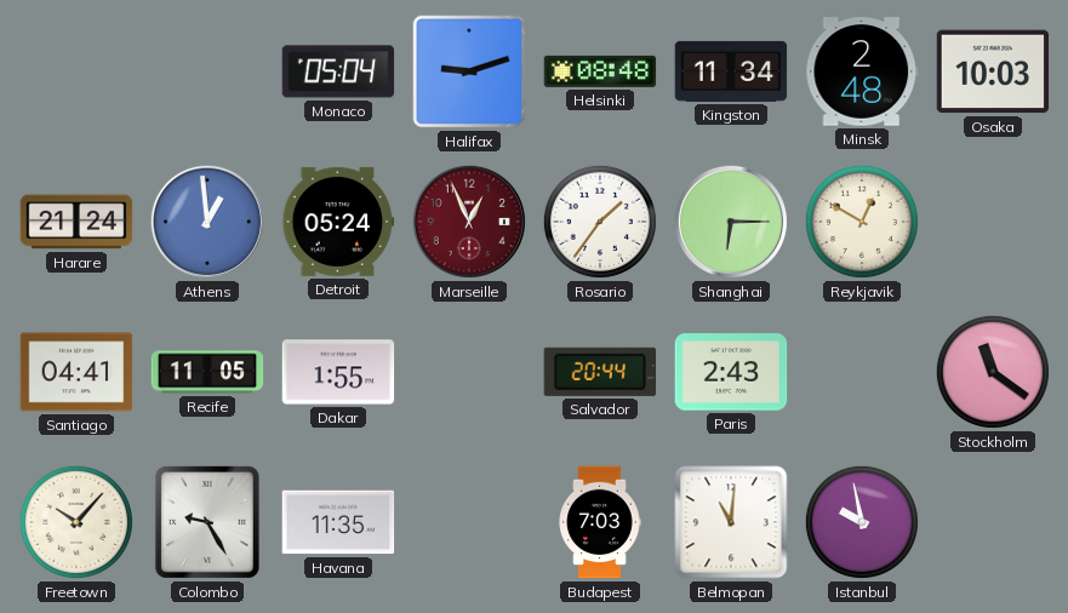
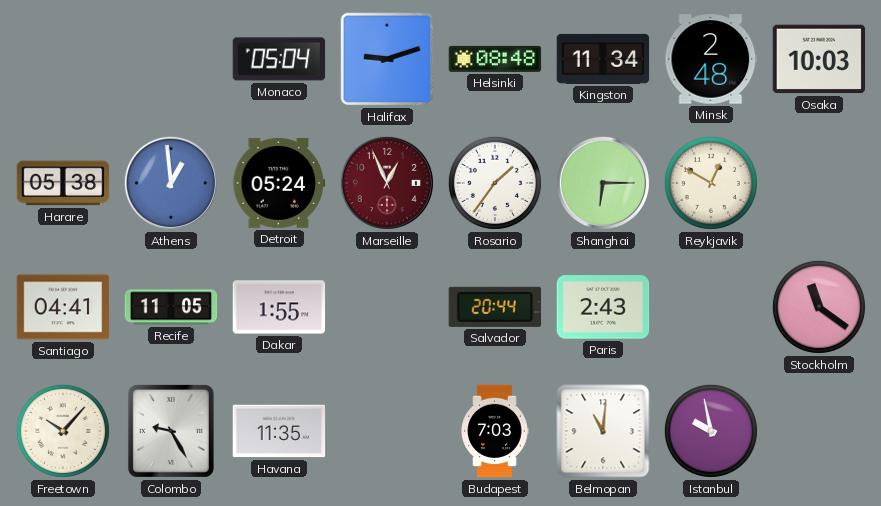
Harare: 21:24 -> 05:38 (63, 183)
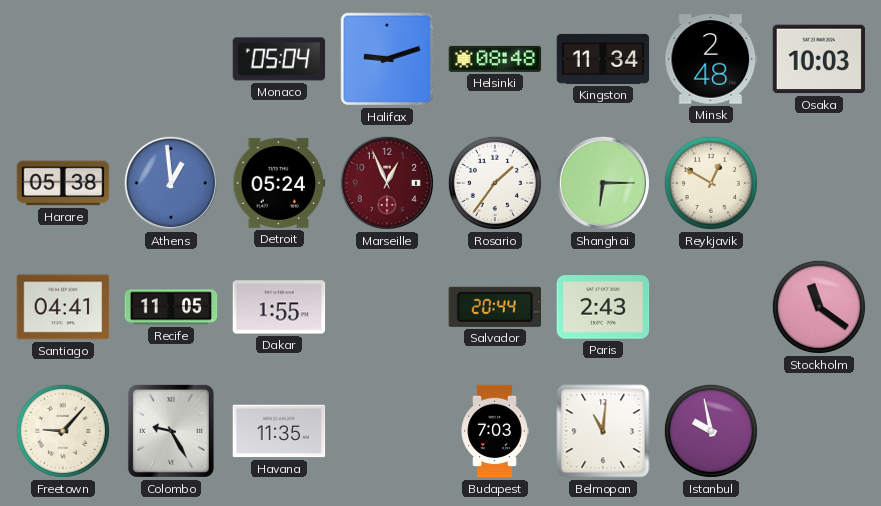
Freetown: 10:07 -> 9:07 (63, 431)
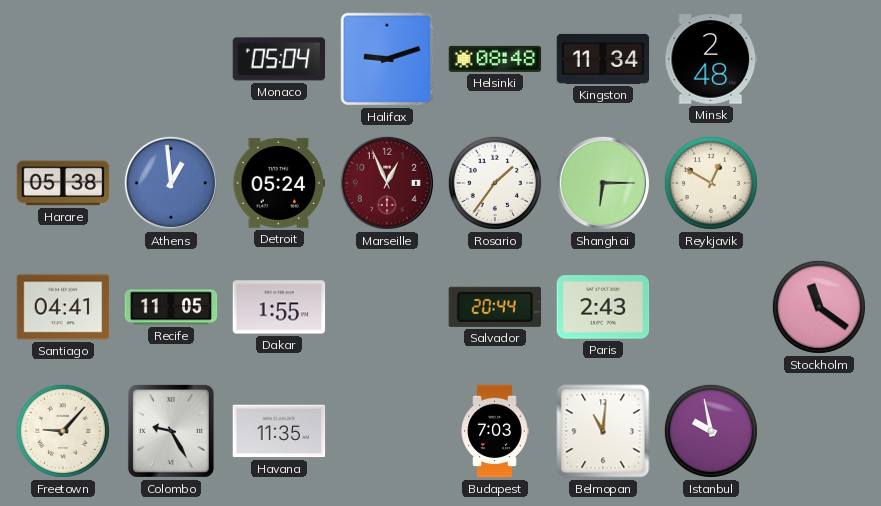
Osaka: 10:03 -> none (819, 59)
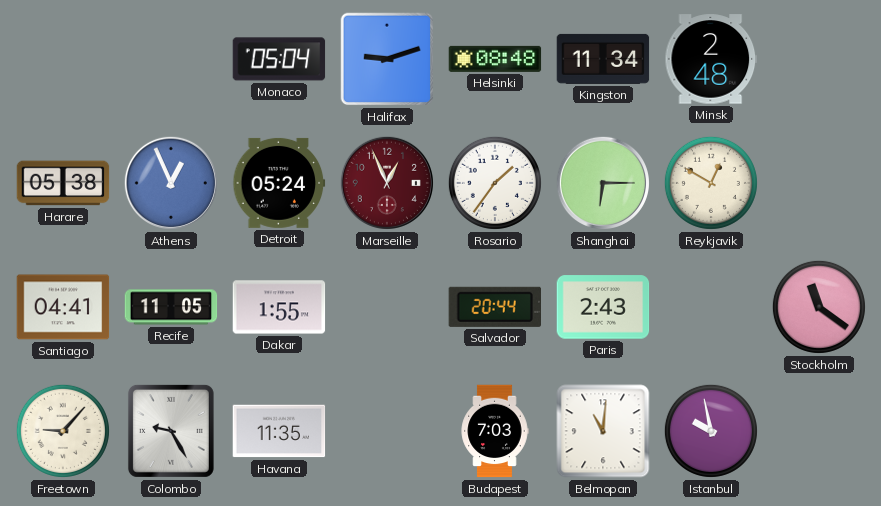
Athens: 12:59 -> 12:56 (171, 183)
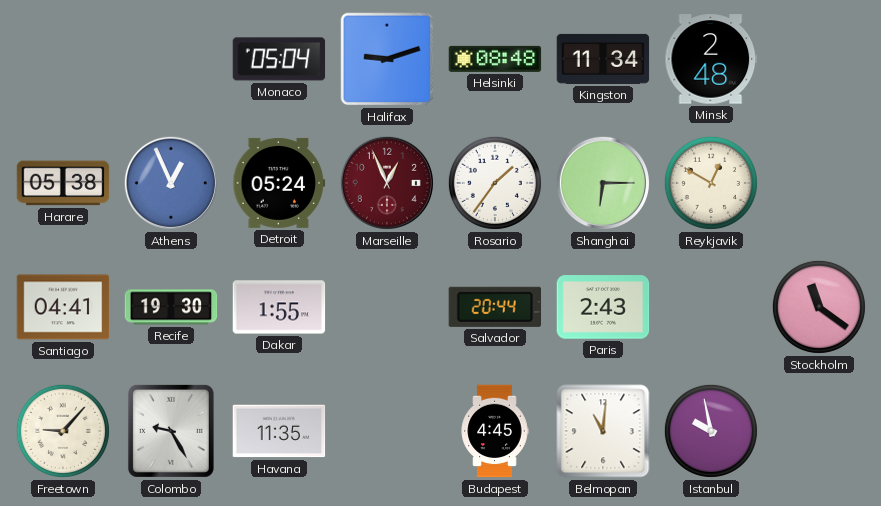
Recife: 11:05 -> 19:30 (171, 307)
Budapest: 7:03 -> 4:45 (495, 431)
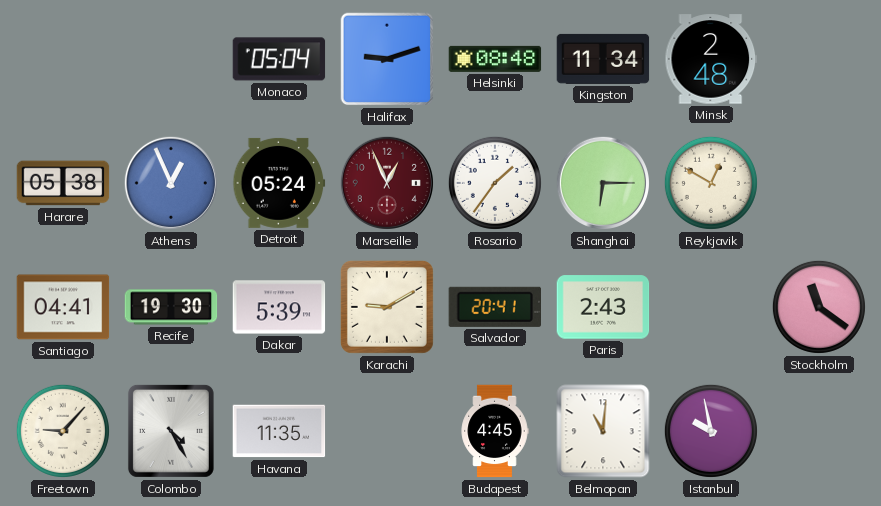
Dakar: 1:55 -> 5:39 (279, 307)
Karachi: none -> 9:10 (387, 307)
Salvador: 20:44 -> 20:41 (494, 307)
Colombo: 9:25 -> 4:25 (171, 431)
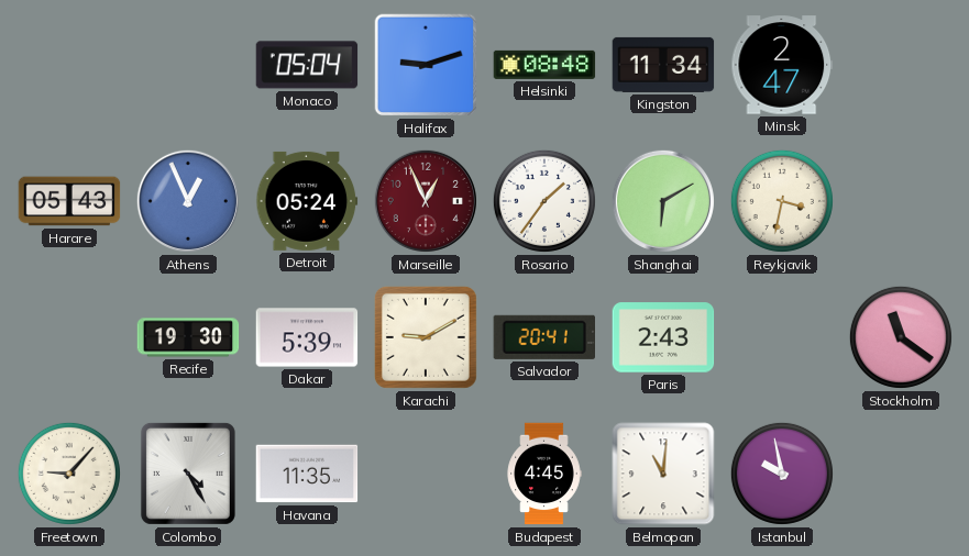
Minsk: 2:48 -> 2:47 (782, 65)
Harare: 05:38 -> 05:43 (69, 201)
Shanghai: 6:15 -> 6:10 (663, 201)
Reykjavik: 12:50 -> 3:32 (782, 201)
Santiago: 04:41 -> none (63, 307)
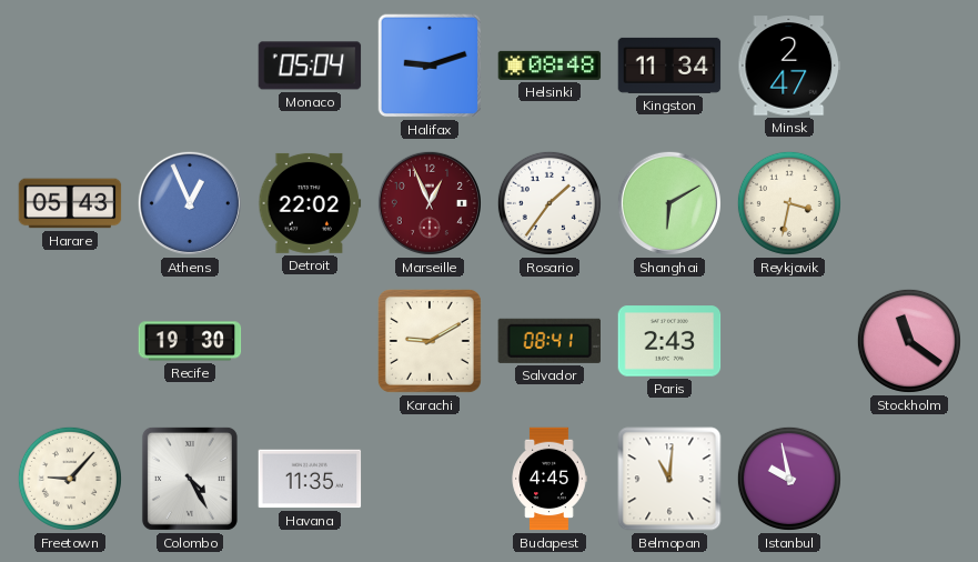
Detroit: 05:24 -> 22:02 (310, 203)
Dakar: 5:39 -> none (307, 337)
Salvador: 20:41 -> 08:41 (548, 341)
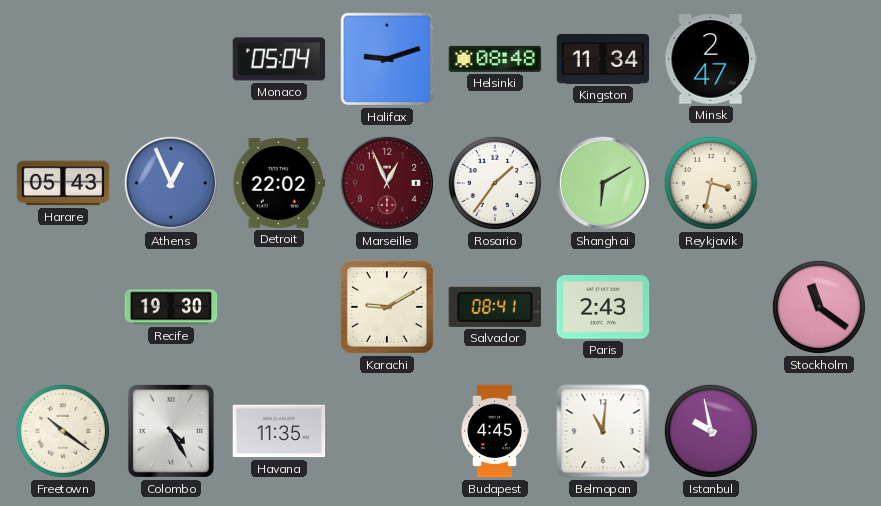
Freetown: 9:07 -> 10:21 (63, 431)
